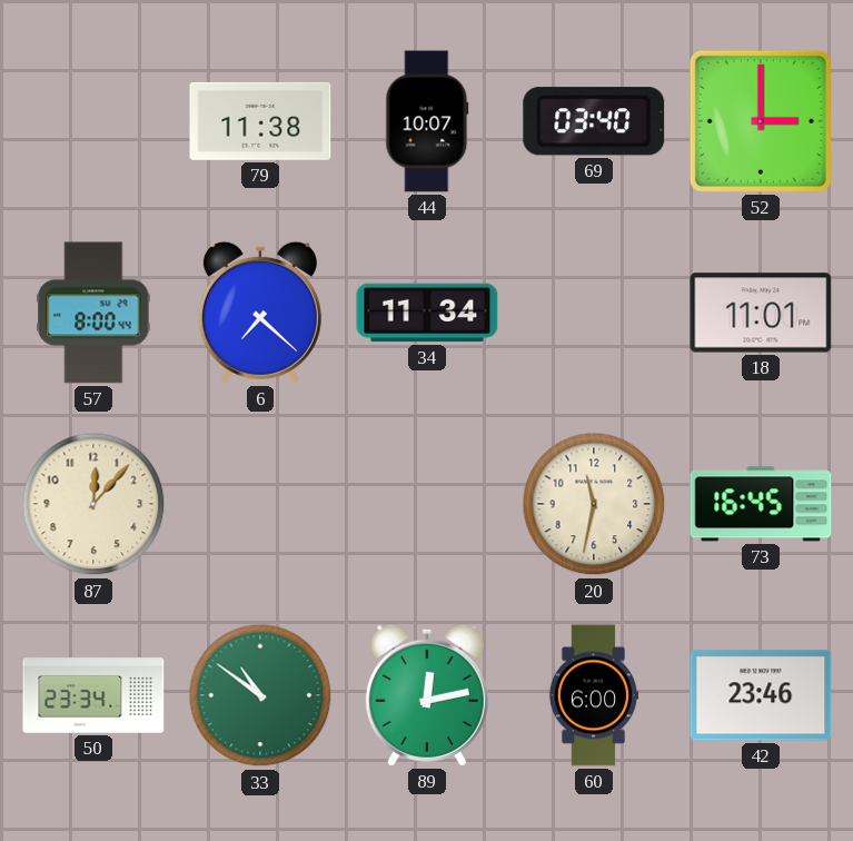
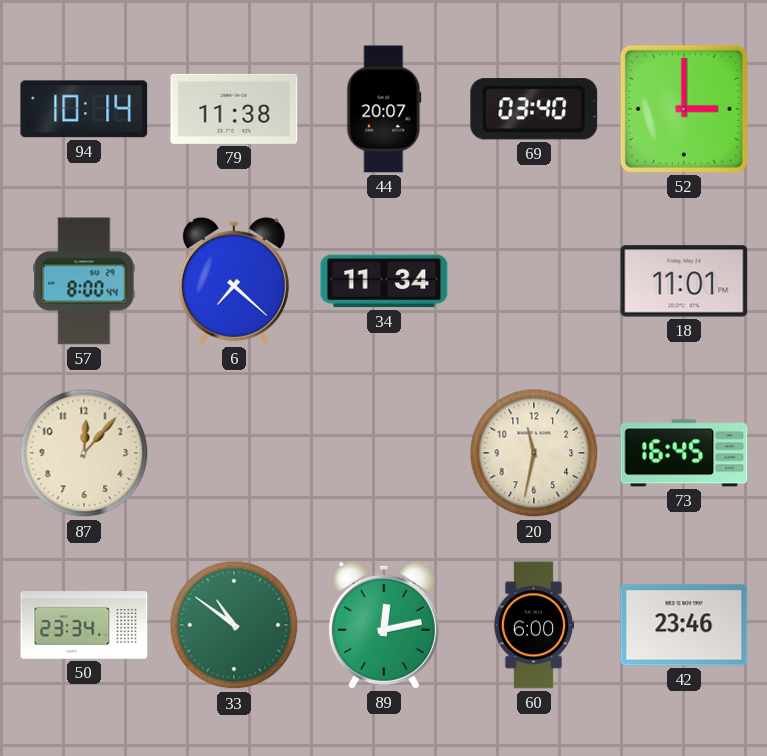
94: none -> 10:14 (84, 109)
44: 10:07 -> 20:07 (384, 109)
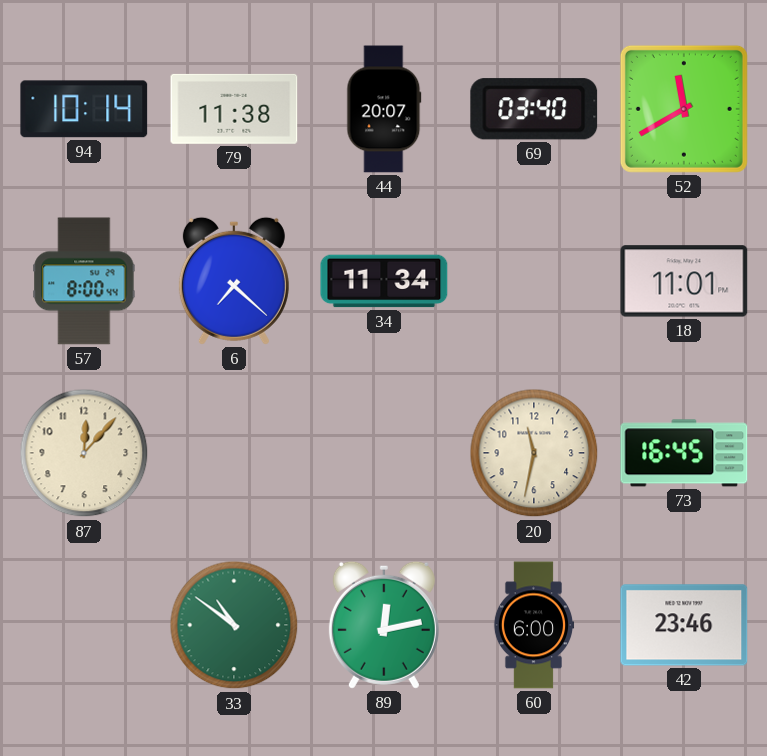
52: 3:00 -> 11:40 (684, 109)
50: 23:34 -> none (84, 625)
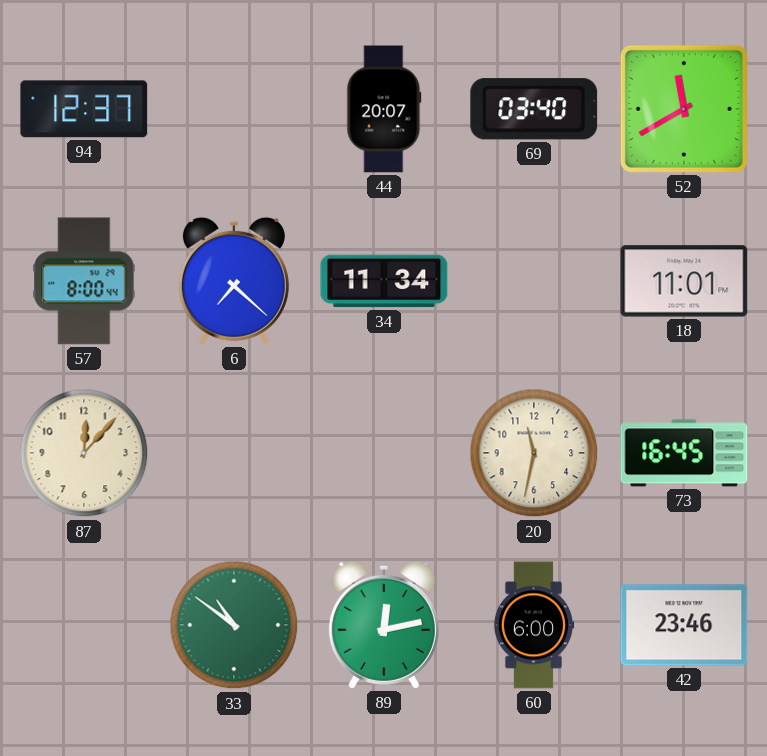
94: 10:14 -> 12:37 (84, 109)
79: 11:38 -> none (234, 109)
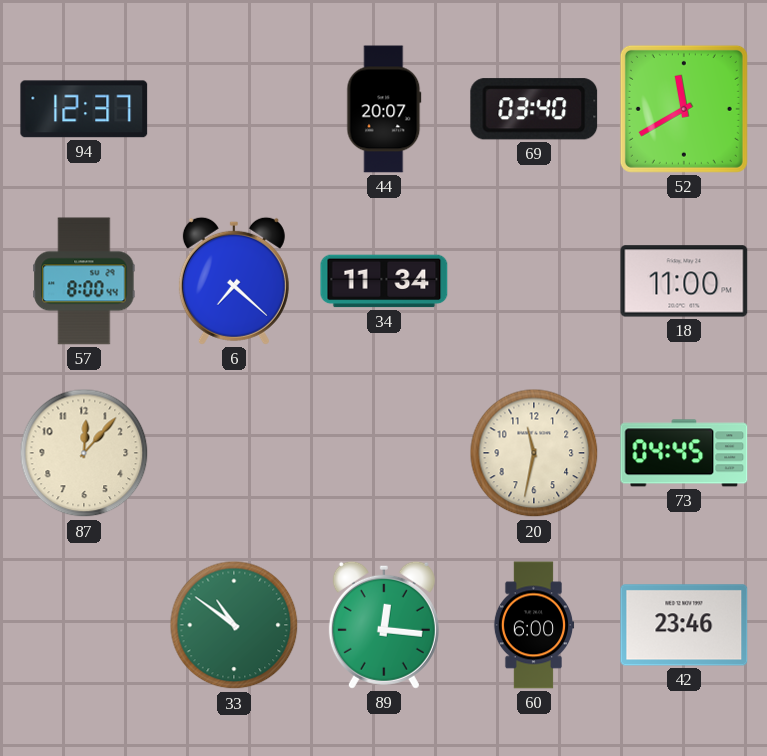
18: 11:01 -> 11:00 (684, 281)
73: 16:45 -> 04:45 (684, 453)
89: 12:13 -> 12:16 (384, 625)
